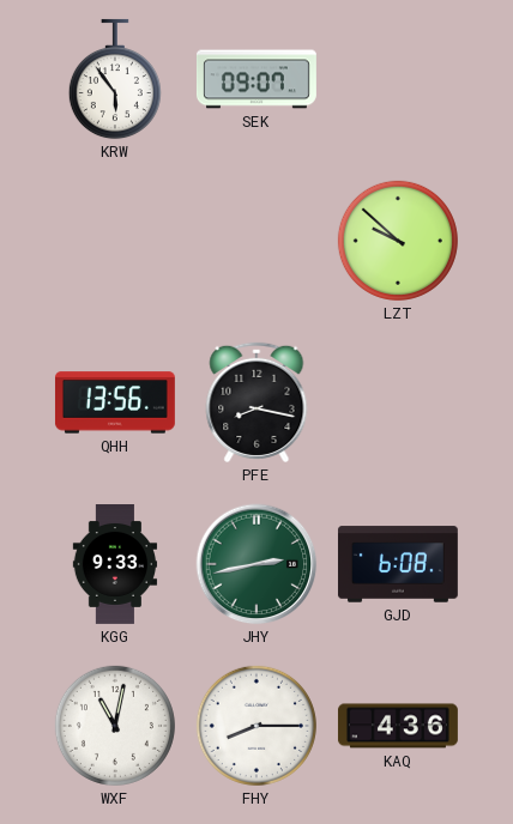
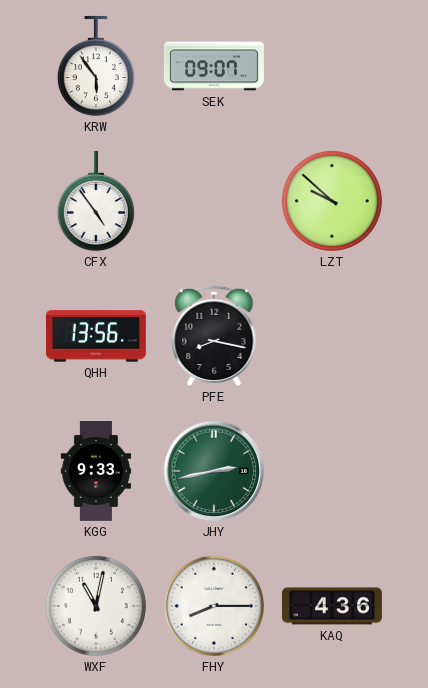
CFX: none -> 4:54 (96, 201)
GJD: 6:08 -> none (398, 564)
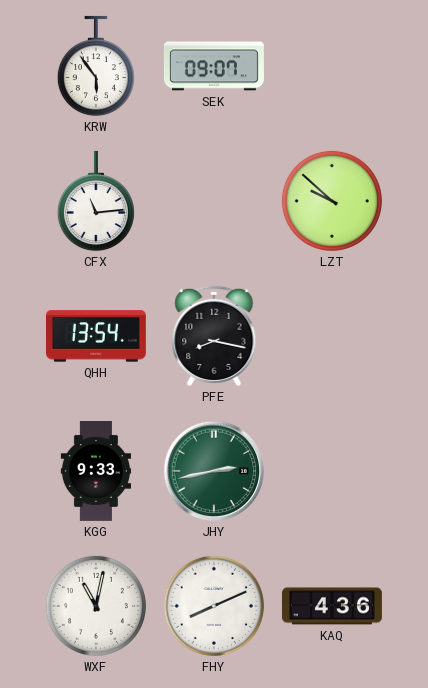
CFX: 4:54 -> 11:14 (96, 201)
QHH: 13:56 -> 13:54 (96, 336)
FHY: 8:15 -> 8:11 (214, 606)
